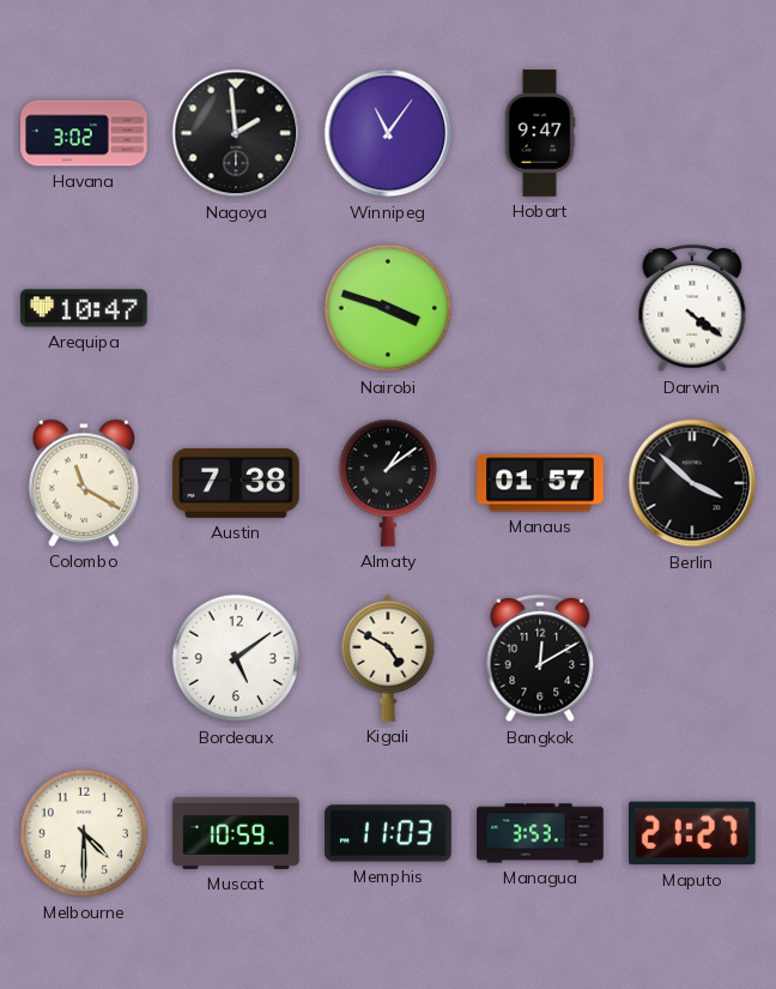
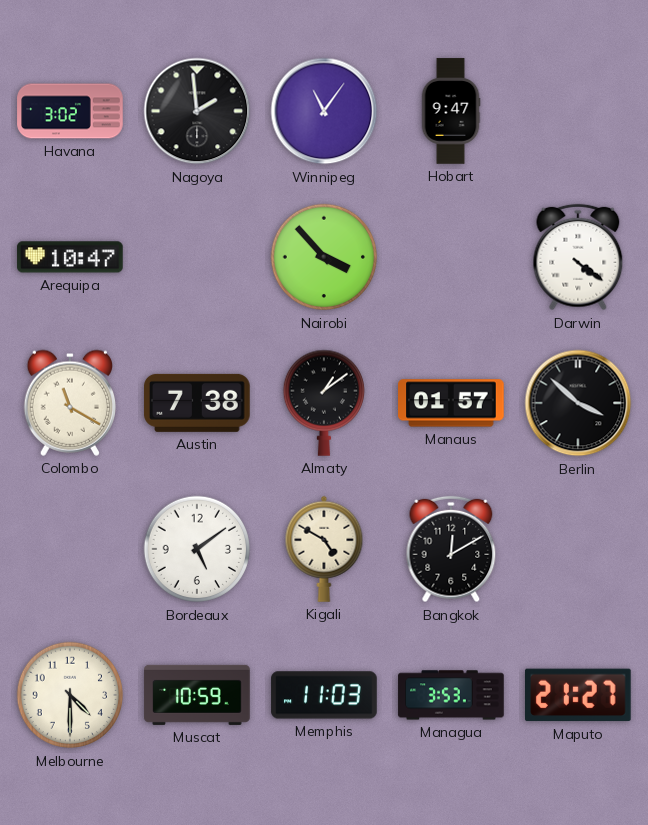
Nairobi: 3:48 -> 3:53 (324, 257)
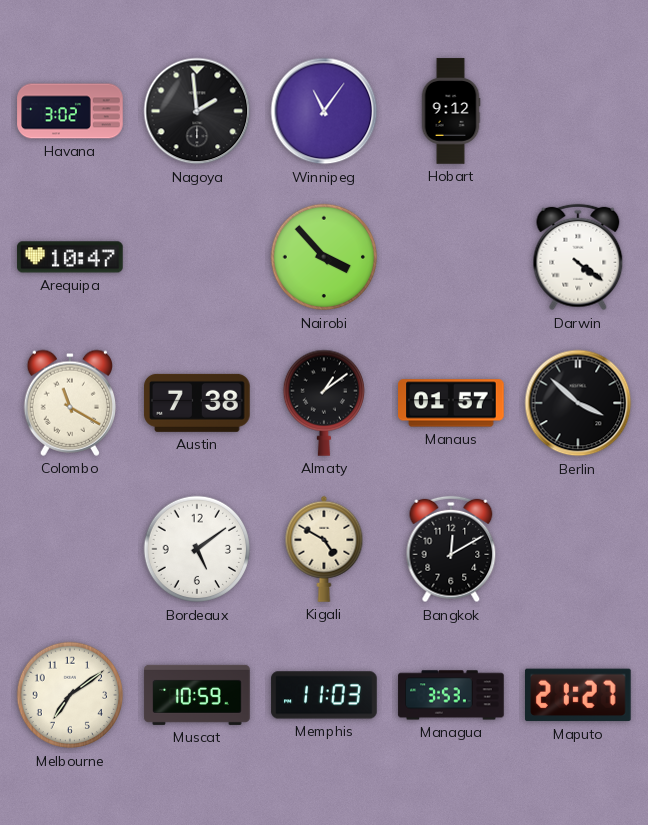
Hobart: 9:47 -> 9:12 (451, 111)
Melbourne: 4:30 -> 7:09 (70, 695)
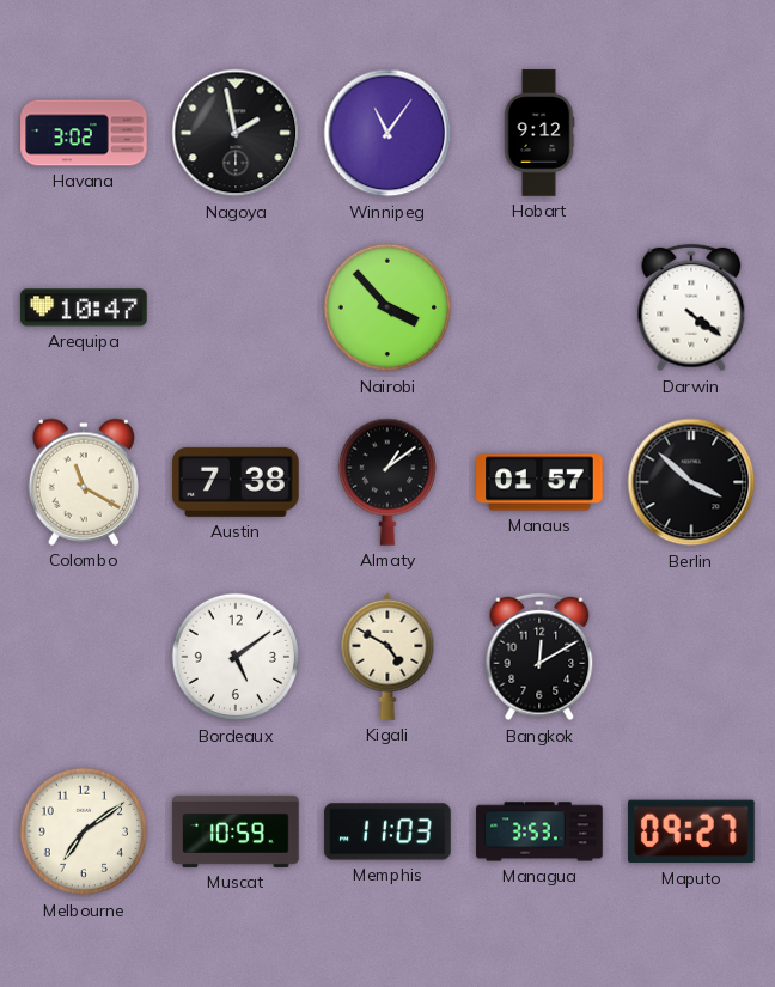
Nagoya: 1:59 -> 1:58 (236, 133)
Maputo: 21:27 -> 09:27 (692, 831)
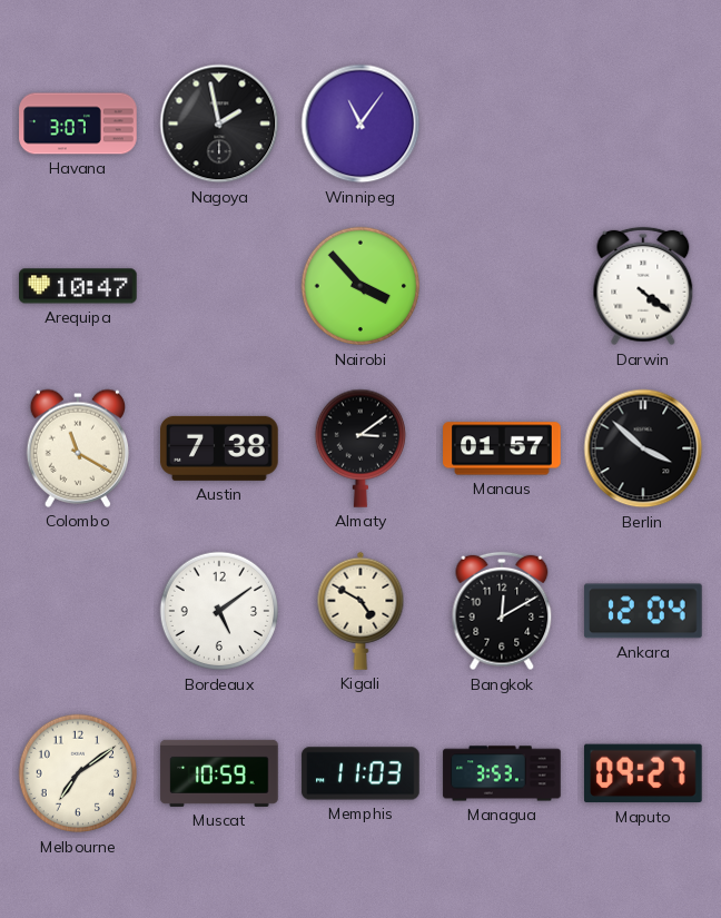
Havana: 3:02 -> 3:07 (78, 124)
Hobart: 9:12 -> none (539, 133)
Almaty: 1:09 -> 3:09 (359, 448)
Ankara: none -> 12:04 (643, 611)
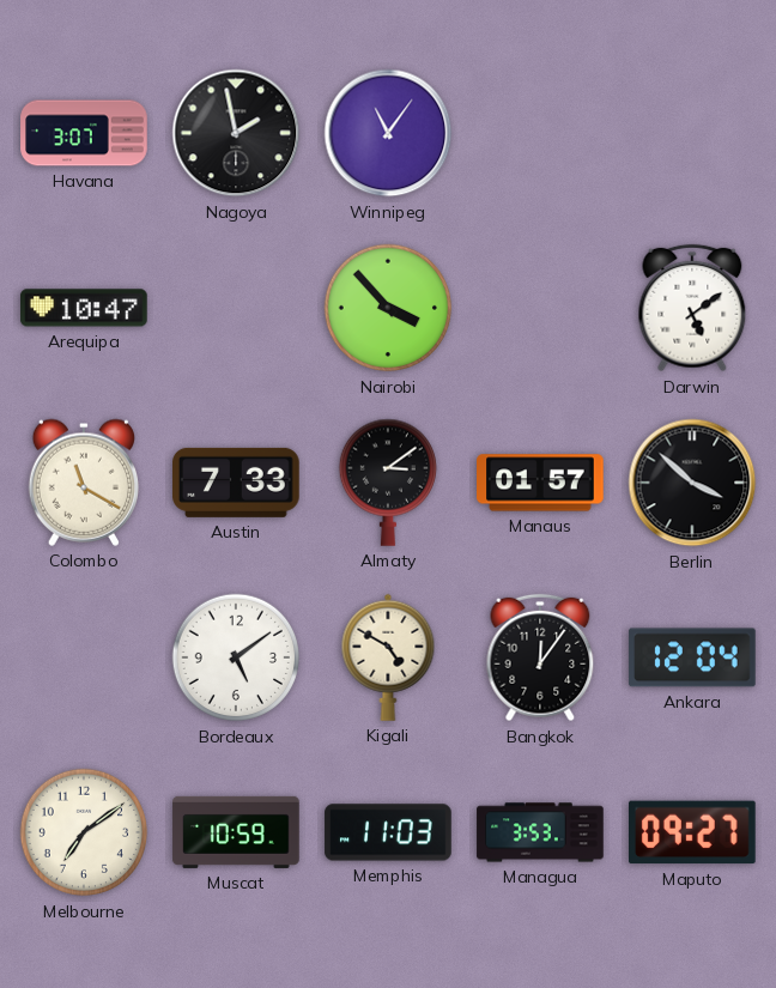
Darwin: 4:21 -> 5:09 (692, 308)
Austin: 7:38 -> 7:33 (236, 483)
Bangkok: 12:10 -> 12:06 (540, 657)
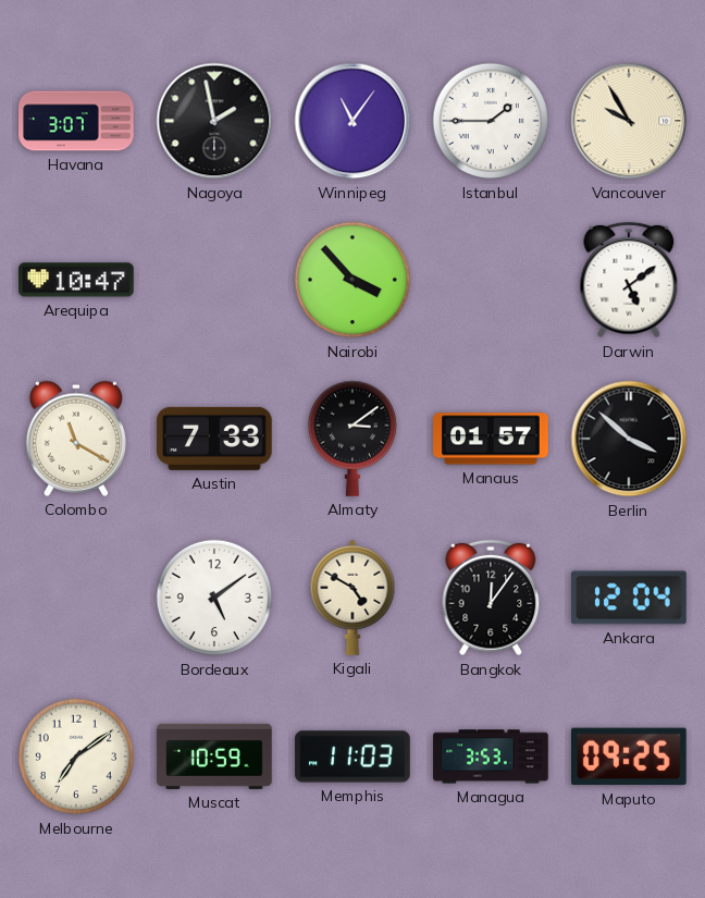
Istanbul: none -> 1:45 (491, 121)
Vancouver: none -> 9:55 (629, 121)
Maputo: 09:27 -> 09:25 (630, 756)
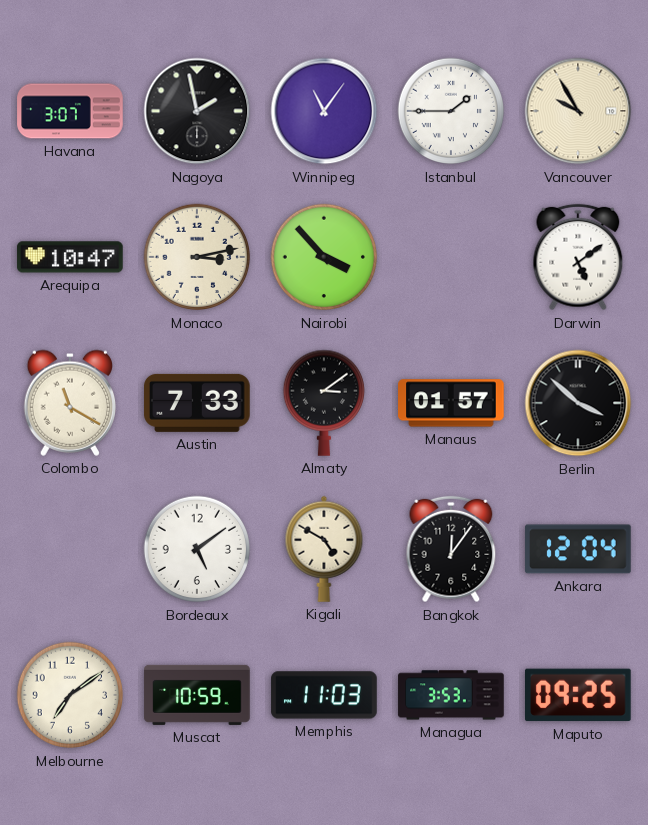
Monaco: none -> 3:13 (197, 257)
